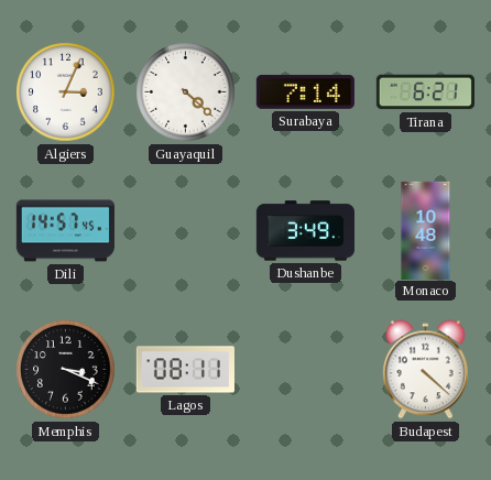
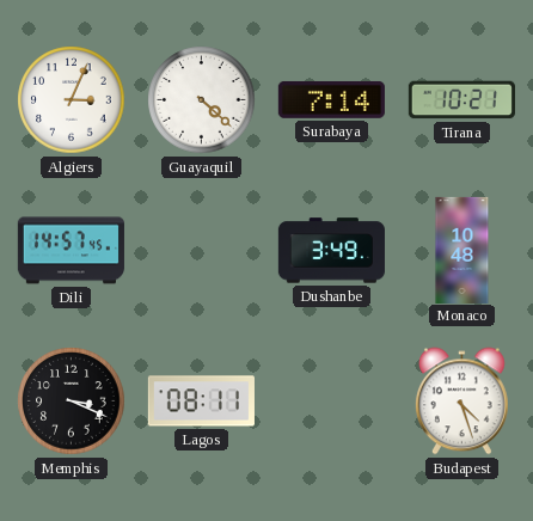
Tirana: 6:21 -> 10:21 (461, 100)
Budapest: 4:22 -> 4:27 (462, 402)
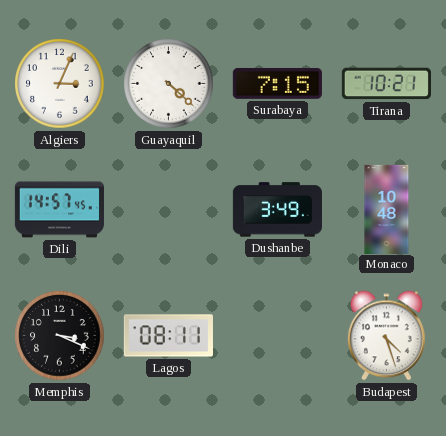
Surabaya: 7:14 -> 7:15 (277, 83)
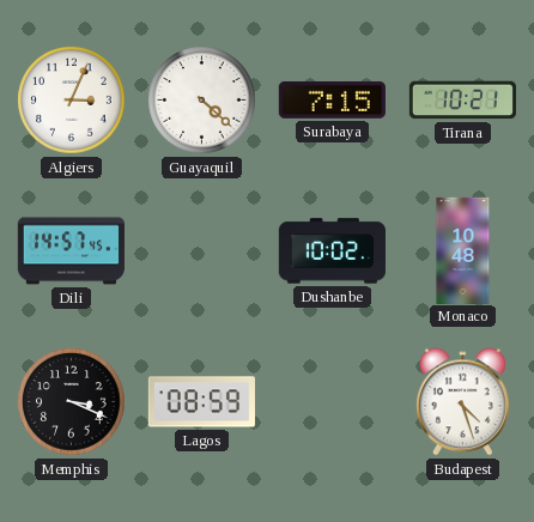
Dushanbe: 3:49 -> 10:02 (332, 251)
Lagos: 08:11 -> 08:59 (201, 402)
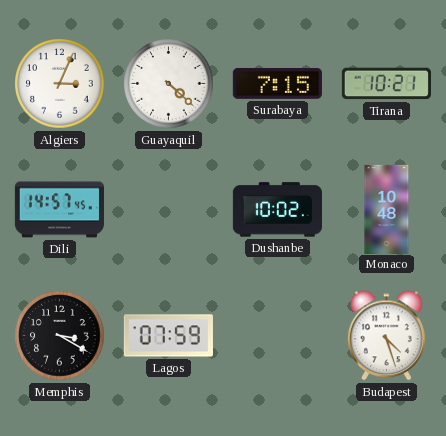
Memphis: 3:19 -> 3:20 (60, 336)
Lagos: 08:59 -> 07:59 (168, 336)
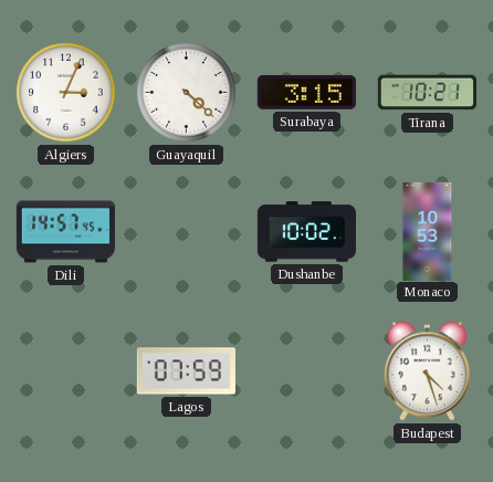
Surabaya: 7:15 -> 3:15 (306, 92)
Monaco: 10:48 -> 10:53 (428, 231)
Memphis: 3:20 -> none (60, 336)
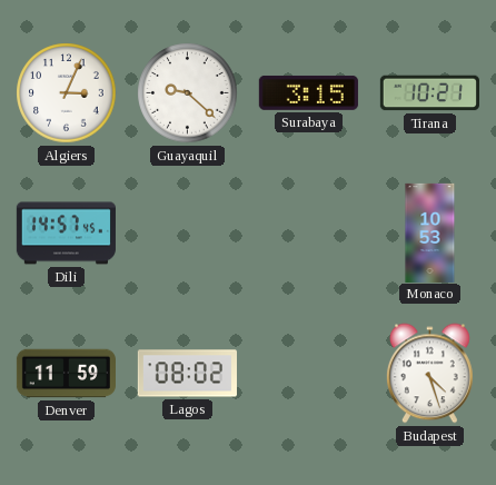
Guayaquil: 4:22 -> 9:22 (188, 93)
Dushanbe: 10:02 -> none (306, 232)
Denver: none -> 11:59 (66, 374)
Lagos: 07:59 -> 08:02 (187, 374)
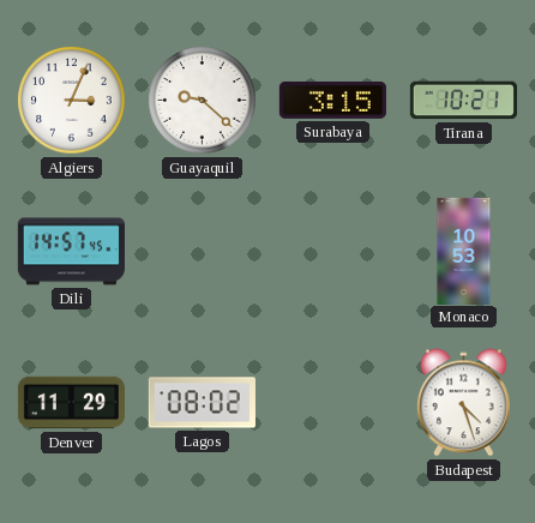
Denver: 11:59 -> 11:29 (71, 403)
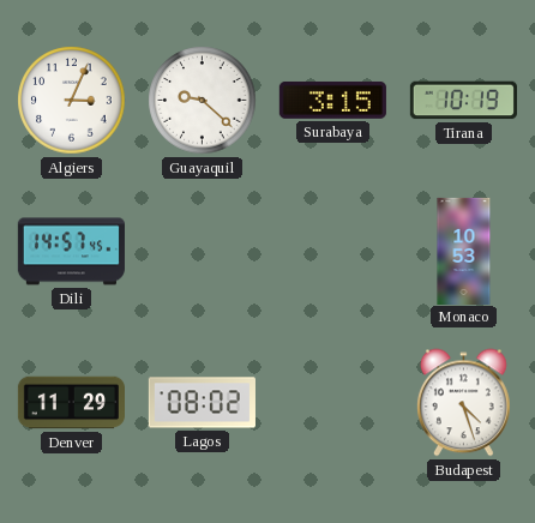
Tirana: 10:21 -> 10:19 (463, 101)
